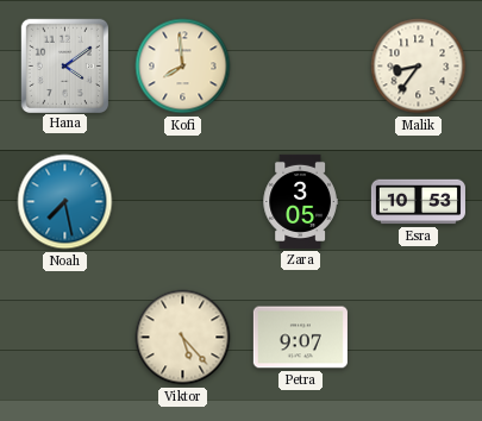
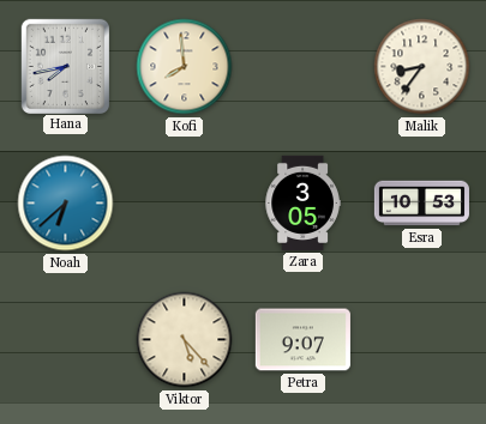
Hana: 4:09 -> 7:43 (65, 66)
Noah: 7:28 -> 6:38 (66, 204)
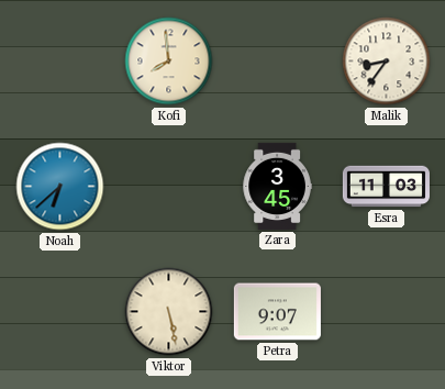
Hana: 7:43 -> none (65, 66)
Zara: 3:05 -> 3:45 (277, 186)
Esra: 10:53 -> 11:03 (386, 187)
Viktor: 5:23 -> 5:28 (169, 312)
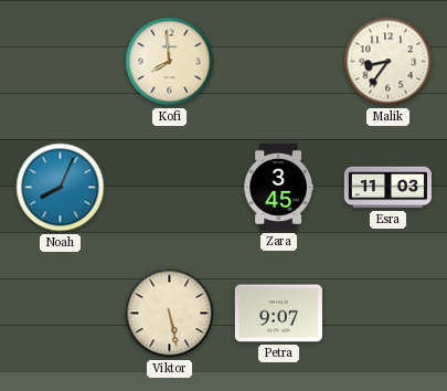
Noah: 6:38 -> 8:04 (61, 188)
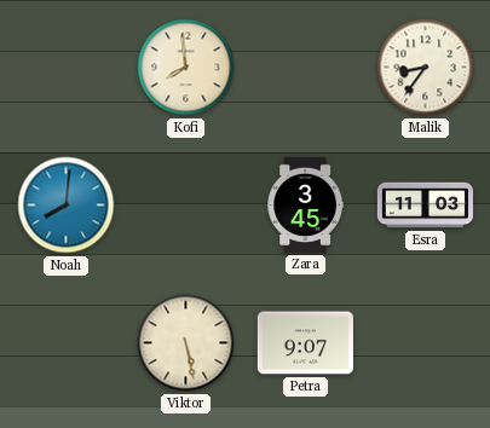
Noah: 8:04 -> 8:01 (67, 206)
